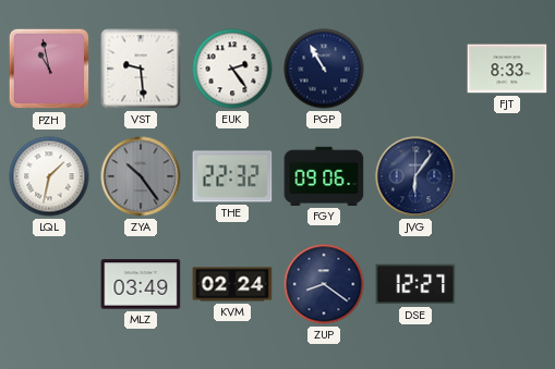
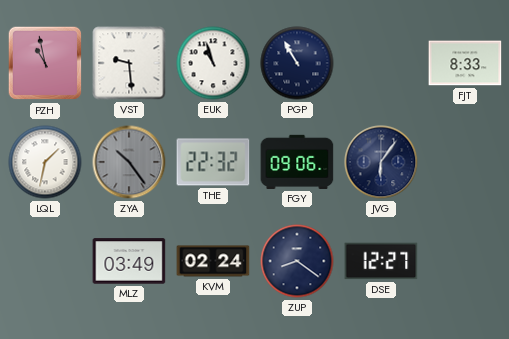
EUK: 2:24 -> 10:57 (213, 63)
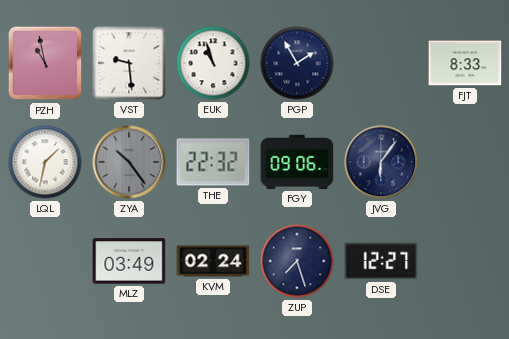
PGP: 10:55 -> 1:55 (297, 63)
ZUP: 8:21 -> 7:27 (297, 261)
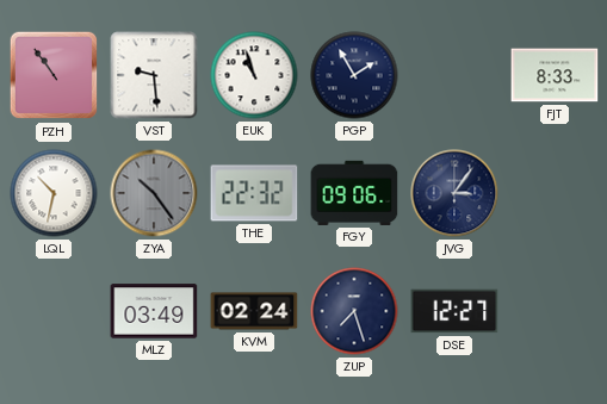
PZH: 10:58 -> 10:54 (54, 75)
LQL: 1:32 -> 10:32 (54, 193)
JVG: 6:06 -> 3:06 (454, 193)
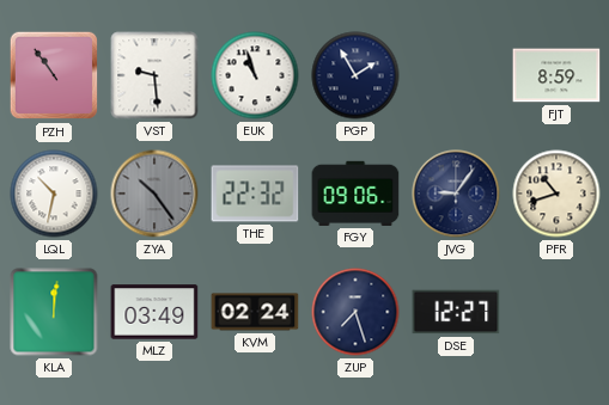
FJT: 8:33 -> 8:59 (556, 75)
JVG: 3:06 -> 9:06 (456, 194)
PFR: none -> 10:42 (556, 194)
KLA: none -> 12:01 (54, 312)
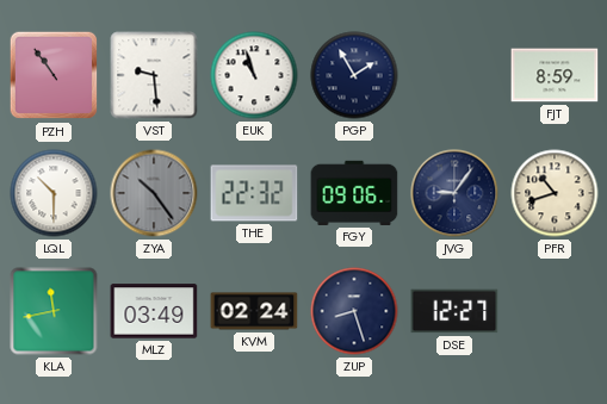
LQL: 10:32 -> 10:30 (54, 193)
KLA: 12:01 -> 11:43 (54, 311)
ZUP: 7:27 -> 8:27 (354, 311)
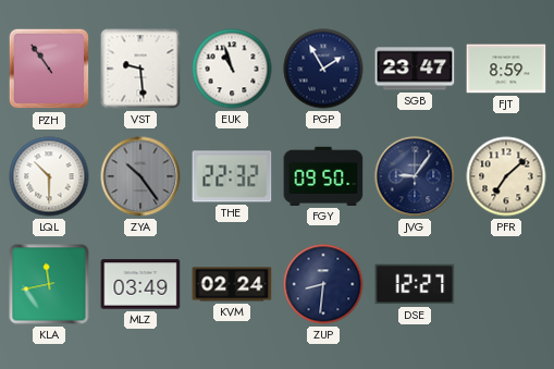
SGB: none -> 23:47 (415, 69)
FGY: 09:06 -> 09:50 (323, 176)
PFR: 10:42 -> 7:08 (506, 176)
ZUP: 8:27 -> 8:31 (323, 284)
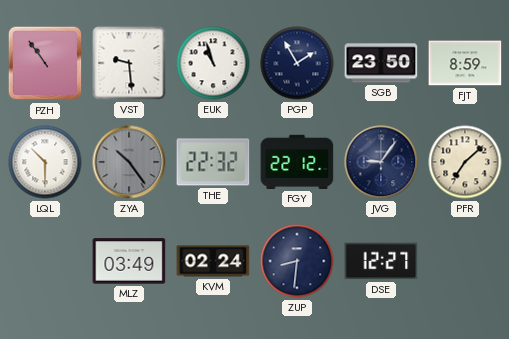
SGB: 23:47 -> 23:50 (381, 63)
FGY: 09:50 -> 22:12 (297, 162)
KLA: 11:43 -> none (49, 284)
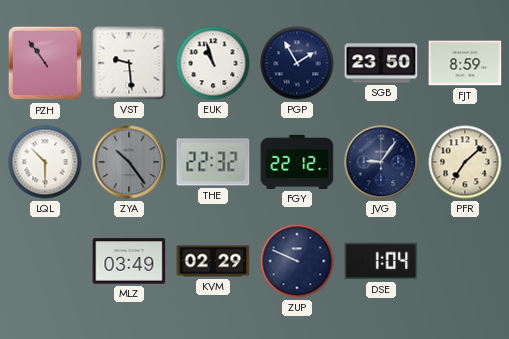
KVM: 02:24 -> 02:29 (213, 261)
ZUP: 8:31 -> 9:49 (297, 261)
DSE: 12:27 -> 1:04 (381, 261)
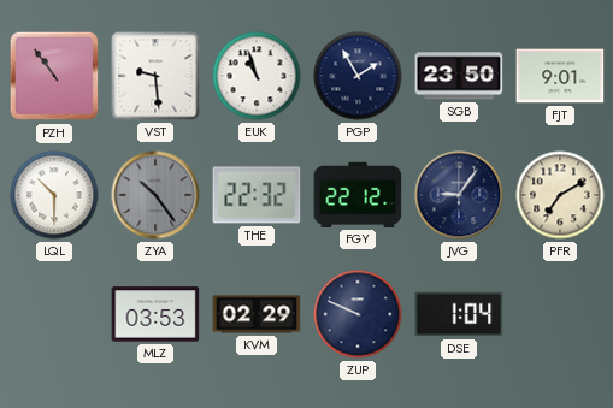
FJT: 8:59 -> 9:01 (560, 76)
PFR: 7:08 -> 7:10 (560, 195)
MLZ: 03:49 -> 03:53 (155, 314)
